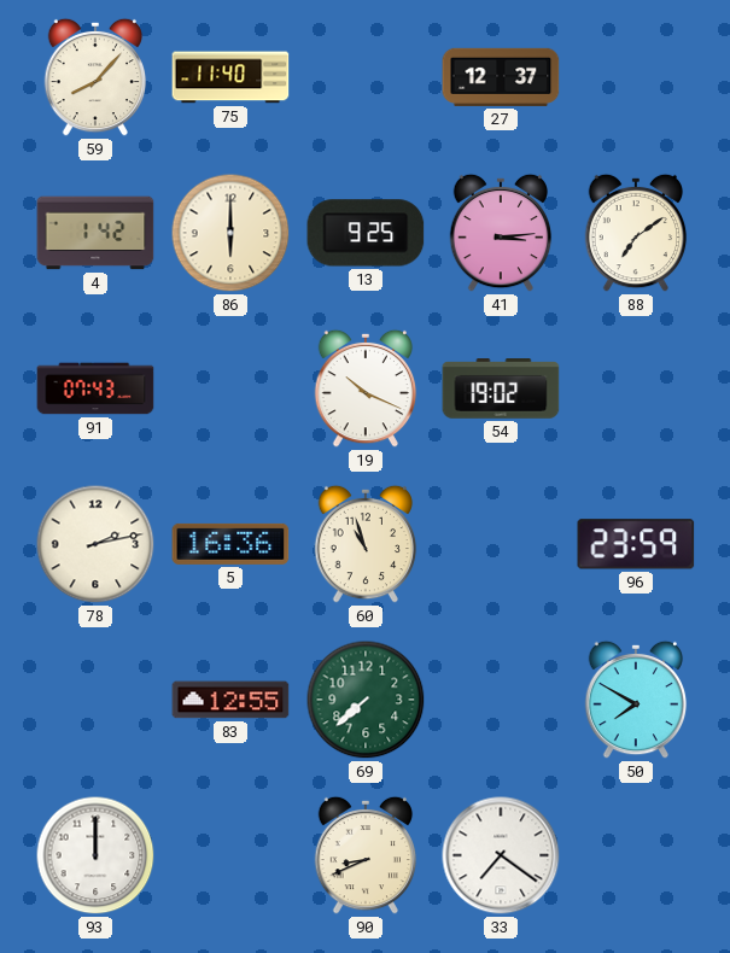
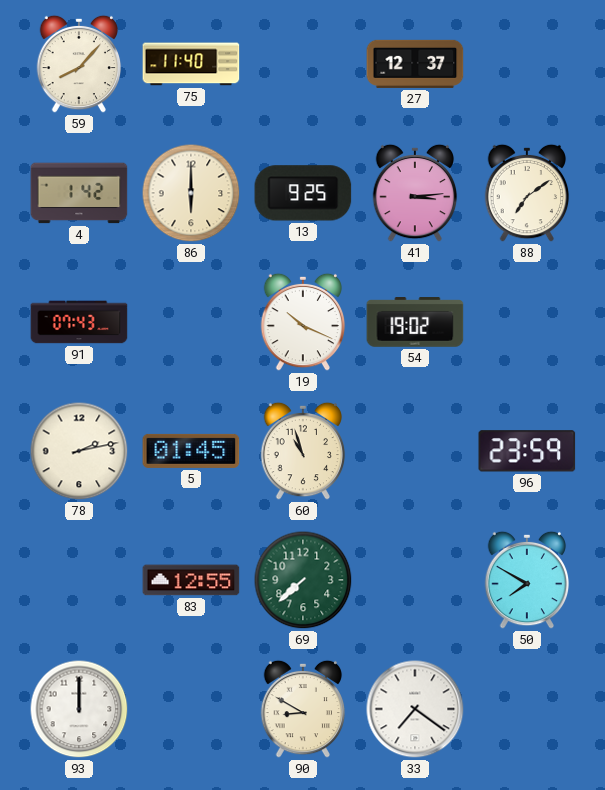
5: 16:36 -> 01:45 (191, 451)
90: 8:41 -> 8:50 (303, 709)
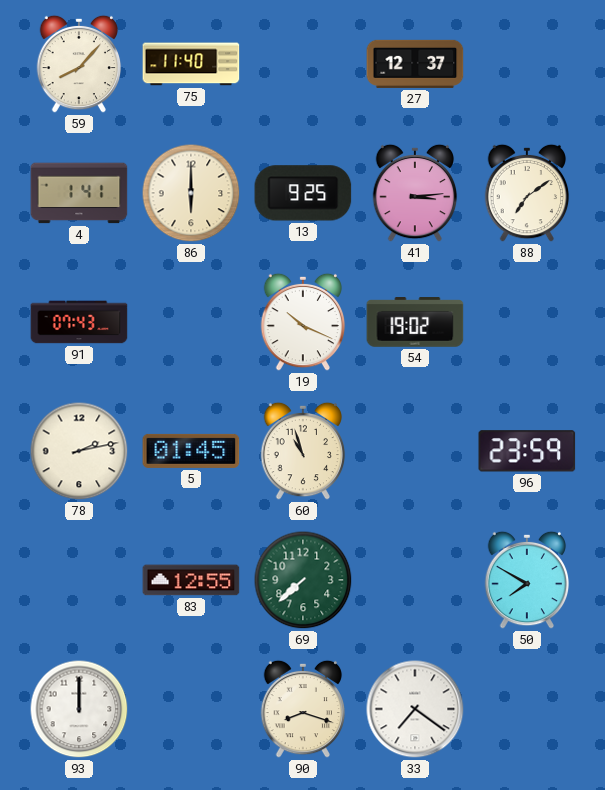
4: 1:42 -> 1:41 (79, 193)
90: 8:50 -> 8:18 (303, 709)
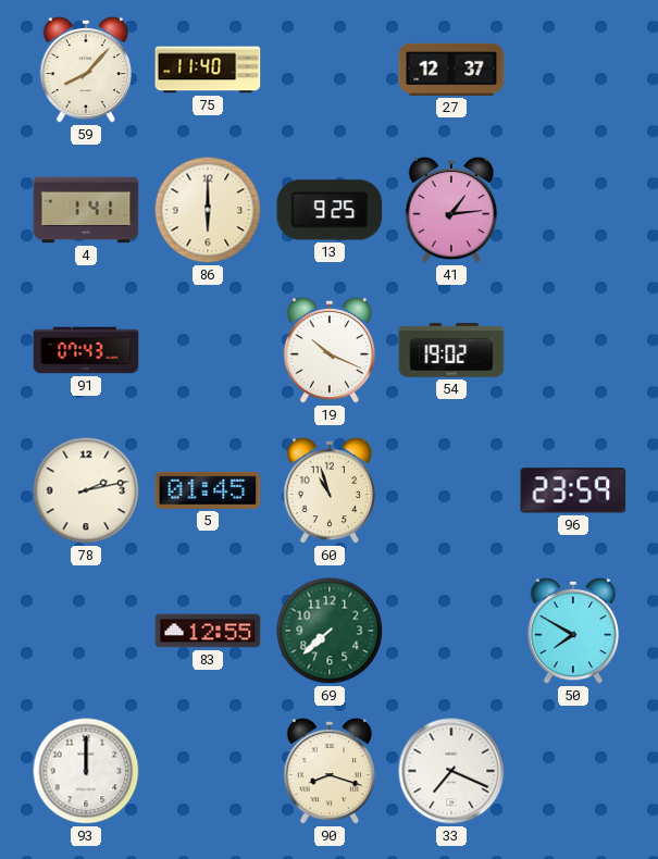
41: 3:14 -> 1:14 (451, 210)
88: 7:09 -> none (527, 193)
33: 7:21 -> 7:19 (451, 771)
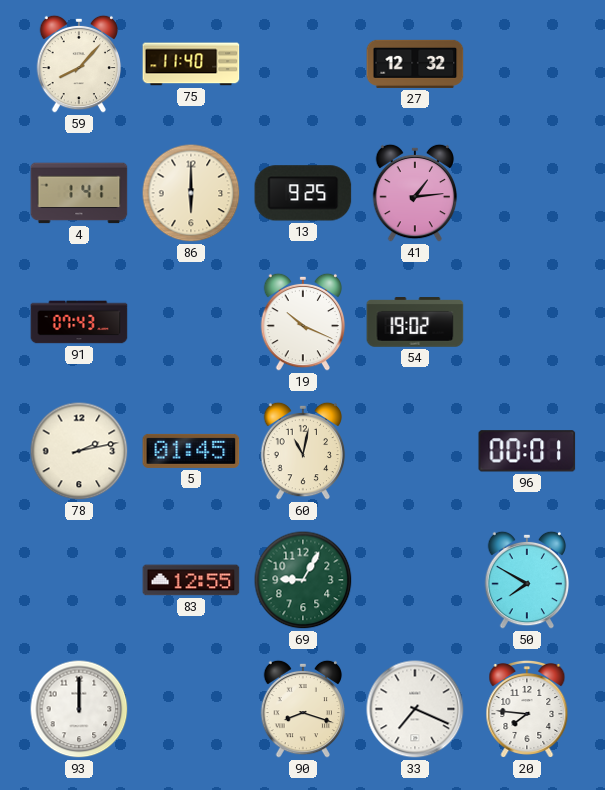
27: 12:37 -> 12:32 (415, 64)
60: 10:57 -> 11:02 (303, 451)
96: 23:59 -> 00:01 (527, 451)
69: 7:38 -> 9:05 (303, 580)
20: none -> 7:46 (527, 709)
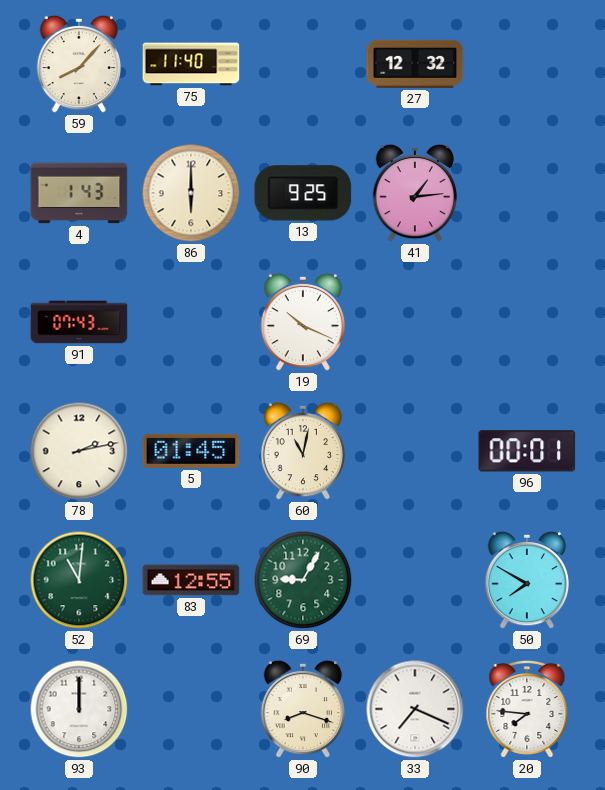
4: 1:41 -> 1:43 (79, 193)
54: 19:02 -> none (415, 322)
52: none -> 11:01 (79, 580)
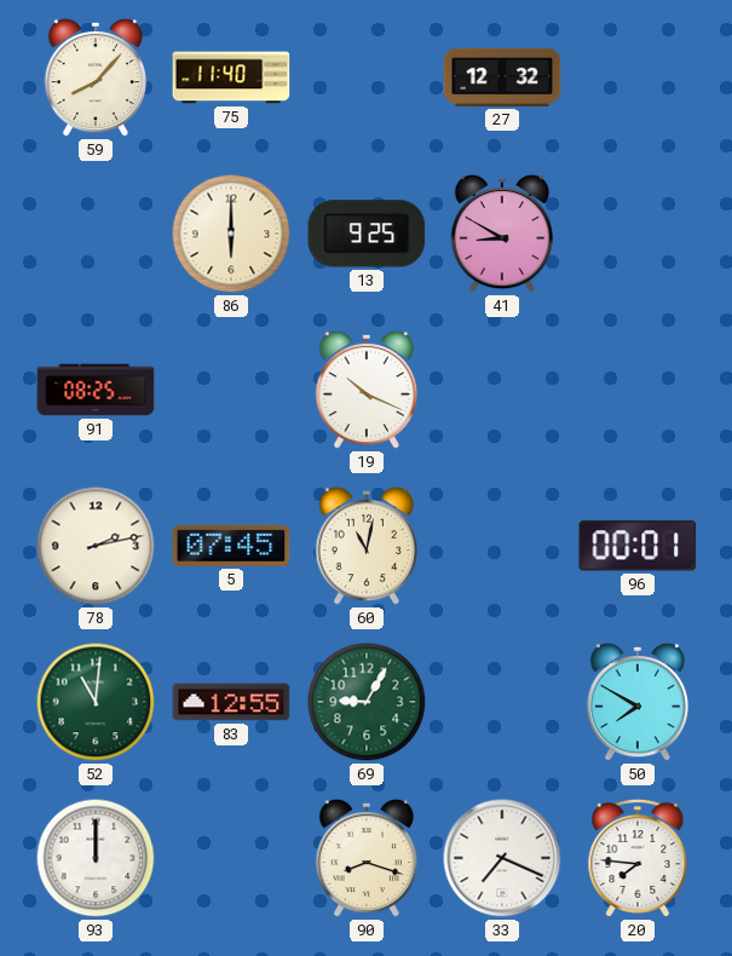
4: 1:43 -> none (79, 193)
41: 1:14 -> 8:50 (502, 234)
91: 07:43 -> 08:25 (96, 390)
5: 01:45 -> 07:45 (231, 546)
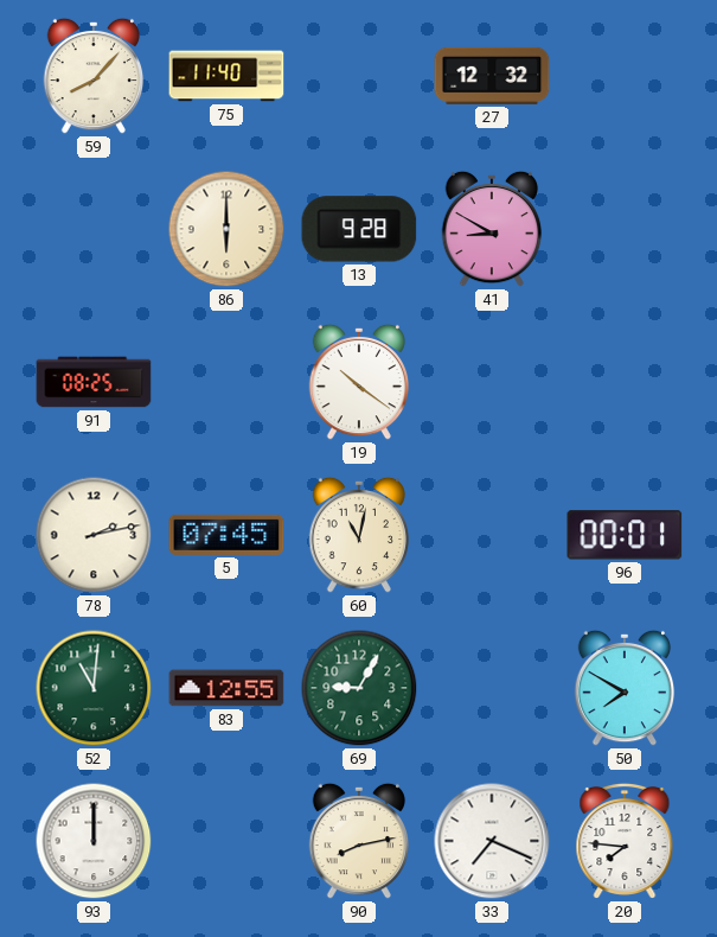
13: 9:25 -> 9:28 (359, 229)
19: 10:19 -> 10:21 (359, 382)
90: 8:18 -> 8:13 (359, 841)
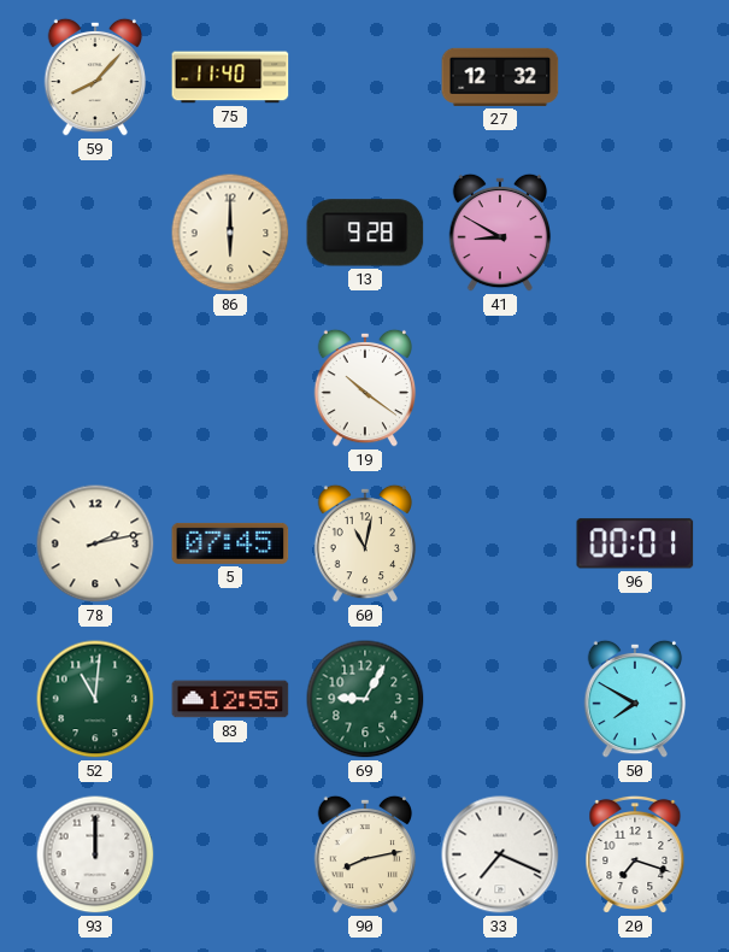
91: 08:25 -> none (94, 382)
20: 7:46 -> 7:18 (635, 854)
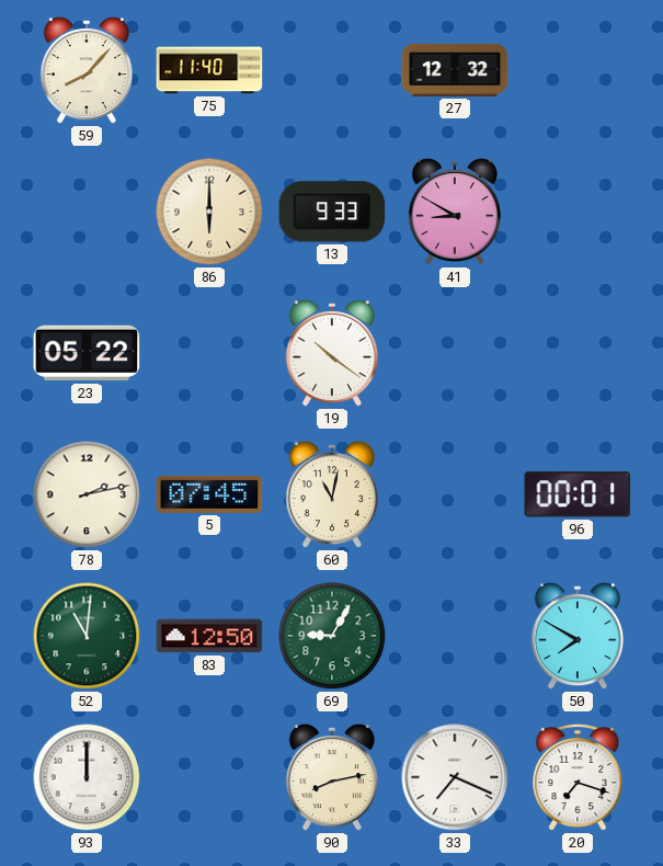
13: 9:28 -> 9:33 (332, 212)
23: none -> 05:22 (87, 353)
83: 12:55 -> 12:50 (209, 636)
